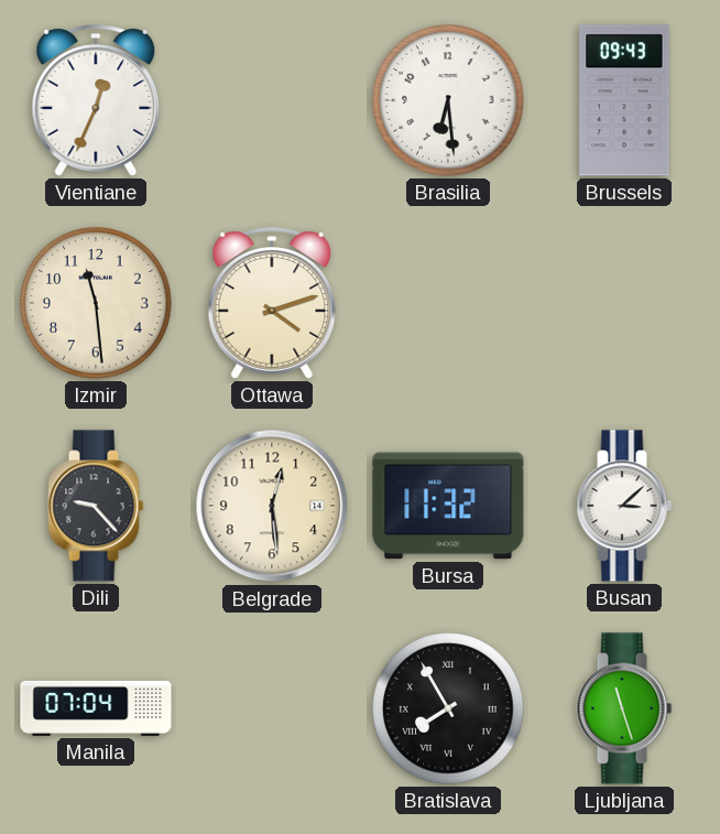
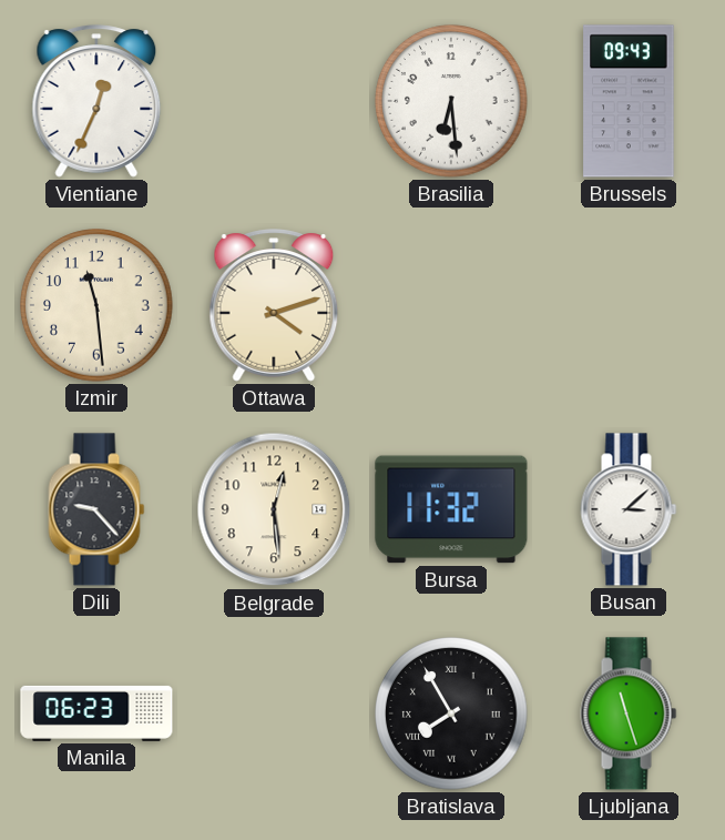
Manila: 07:04 -> 06:23 (96, 714)
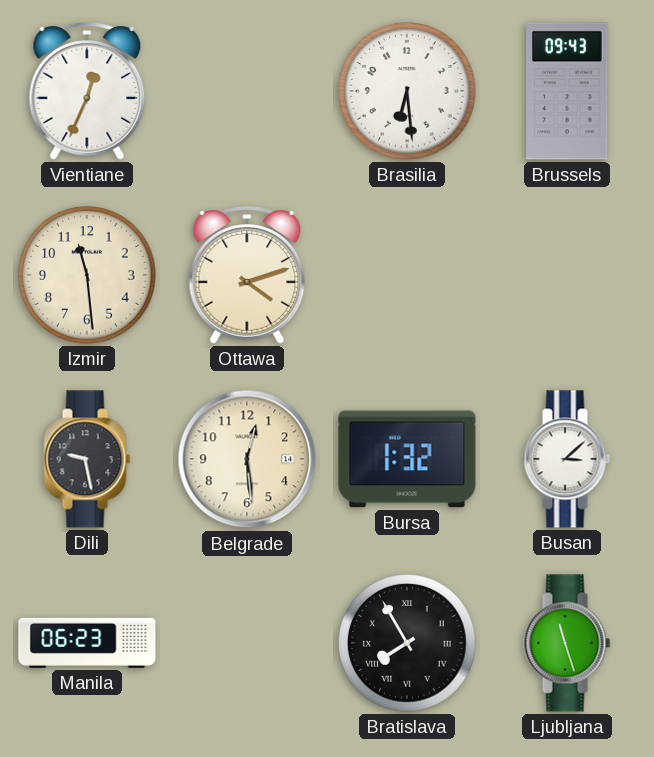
Dili: 9:23 -> 9:28 (87, 459)
Bursa: 11:32 -> 1:32 (407, 459)
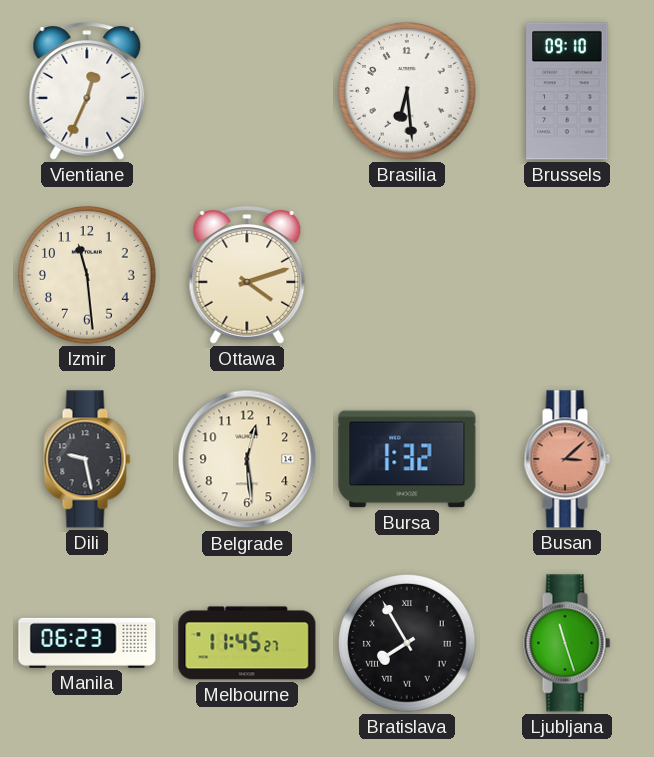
Brussels: 09:43 -> 09:10 (567, 91)
Busan dial: white -> salmon (567, 459)
Melbourne: none -> 11:45 (247, 643)
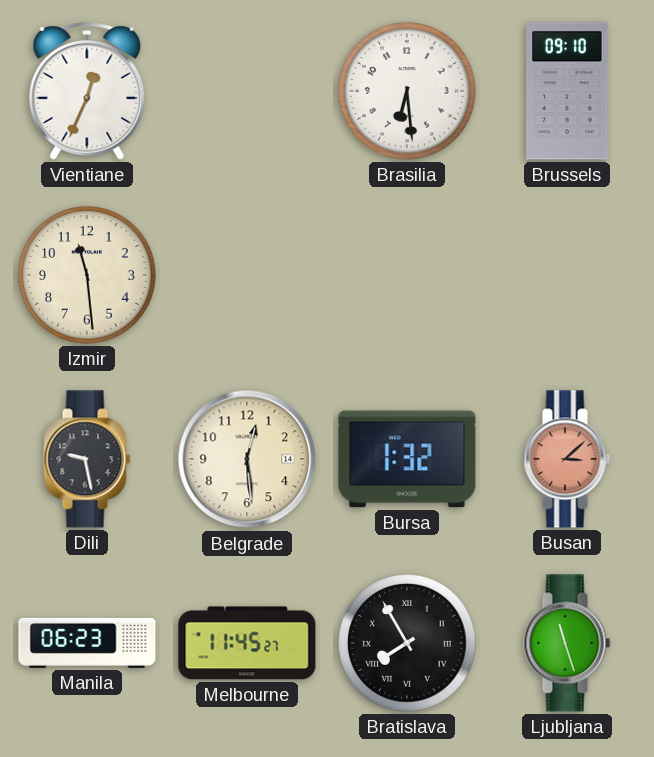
Ottawa: 4:12 -> none (247, 275)
